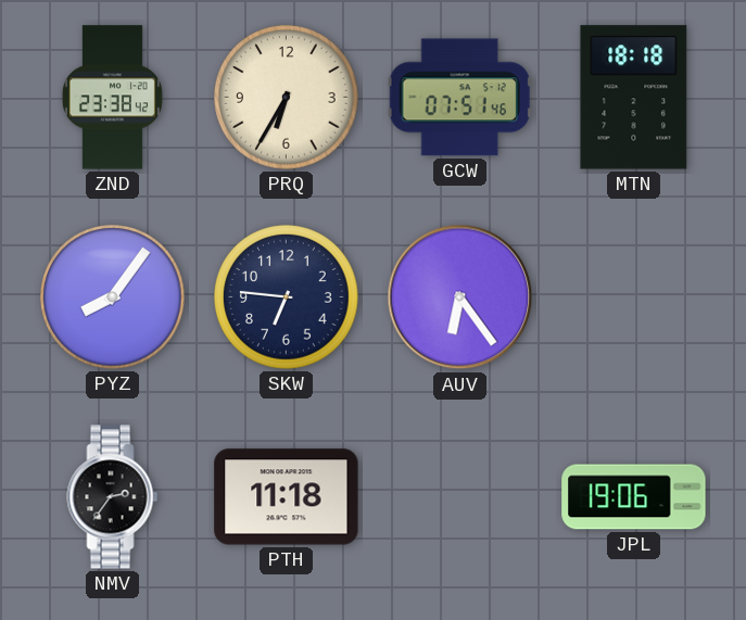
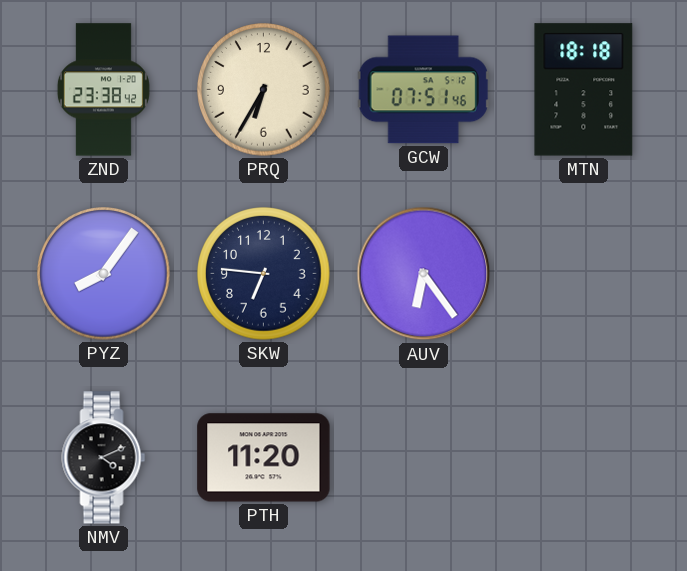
NMV: 2:36 -> 4:11 (104, 458)
PTH: 11:18 -> 11:20 (264, 458)
JPL: 19:06 -> none (634, 497)
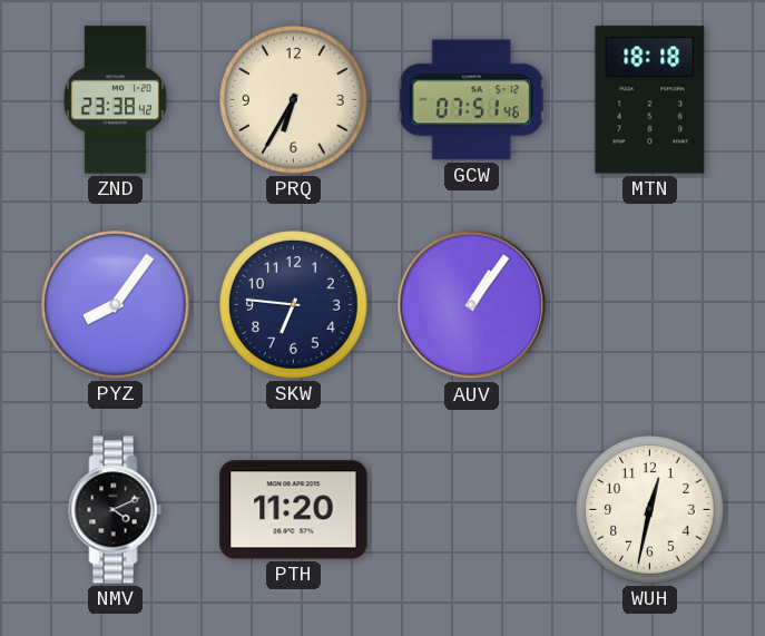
AUV: 6:24 -> 1:06 (472, 305)
WUH: none -> 12:32 (650, 510)
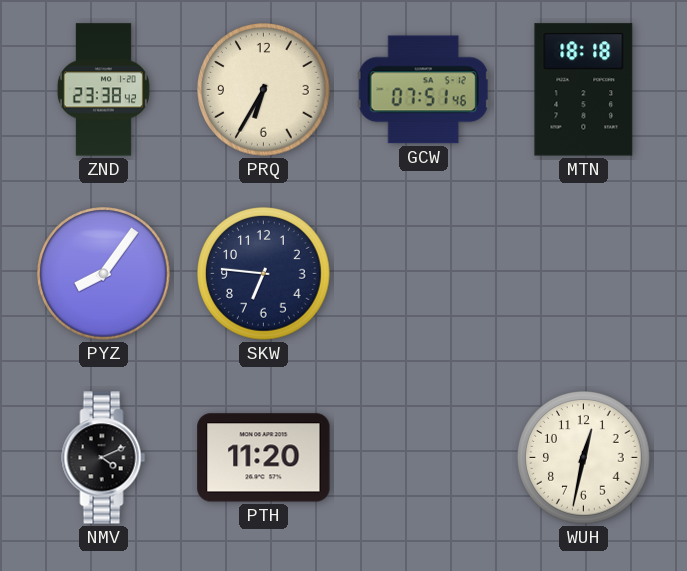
AUV: 1:06 -> none (472, 305)
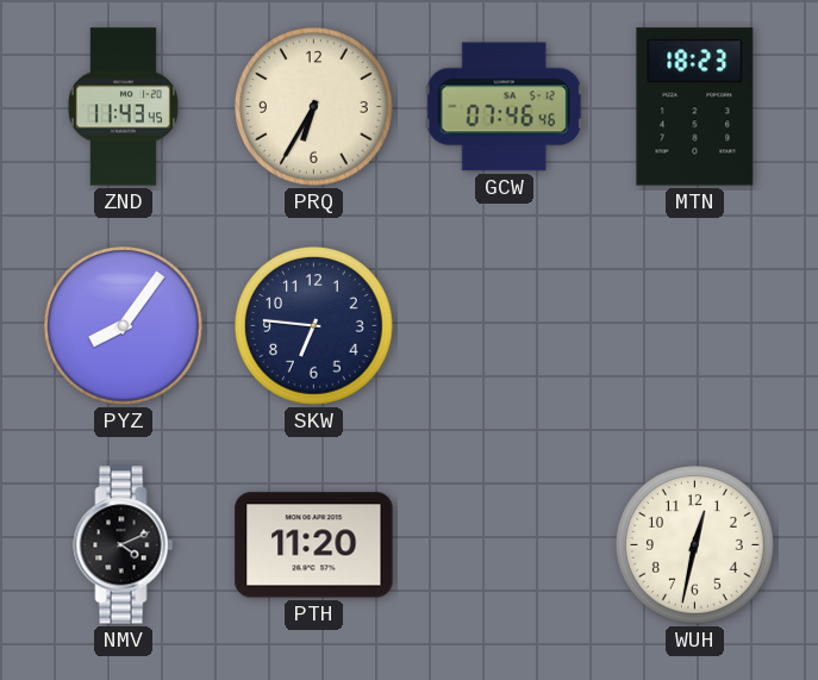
ZND: 23:38 -> 11:43 (123, 107)
GCW: 07:51 -> 07:46 (504, 107)
MTN: 18:18 -> 18:23 (695, 107)
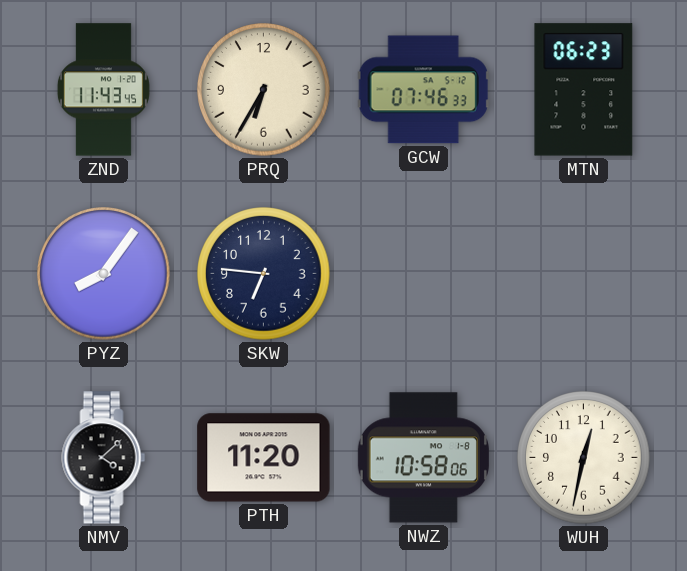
GCW: 07:46:46 -> 07:46:33 (423, 90)
MTN: 18:23 -> 06:23 (584, 90)
NMV: 4:11 -> 4:08 (104, 458)
NWZ: none -> 10:58 (423, 458)
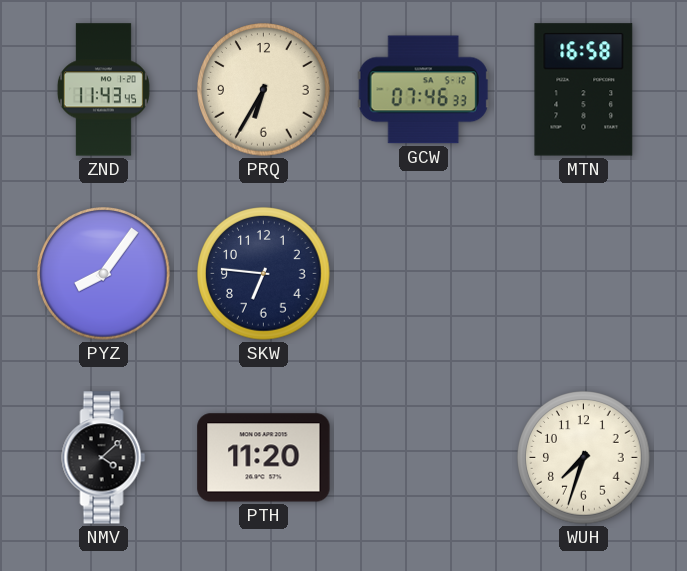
MTN: 06:23 -> 16:58 (584, 90)
NWZ: 10:58 -> none (423, 458)
WUH: 12:32 -> 7:33 (584, 458)
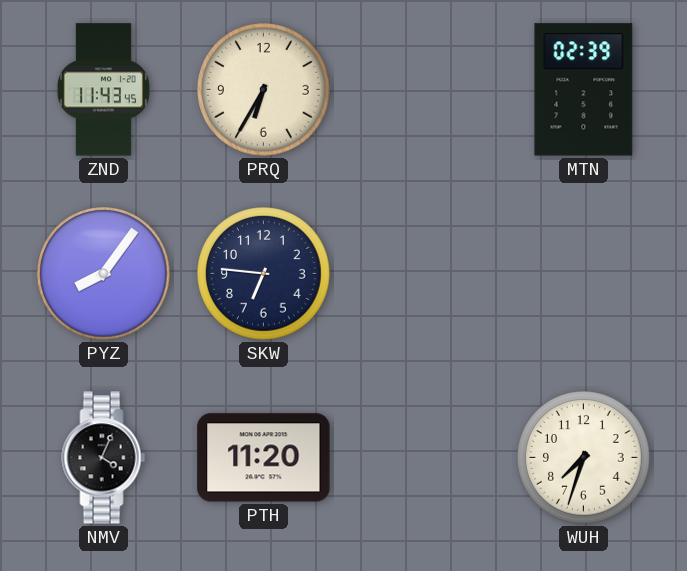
GCW: 07:46 -> none (423, 90)
MTN: 16:58 -> 02:39 (584, 90)
NMV: 4:08 -> 4:04 (104, 458)
